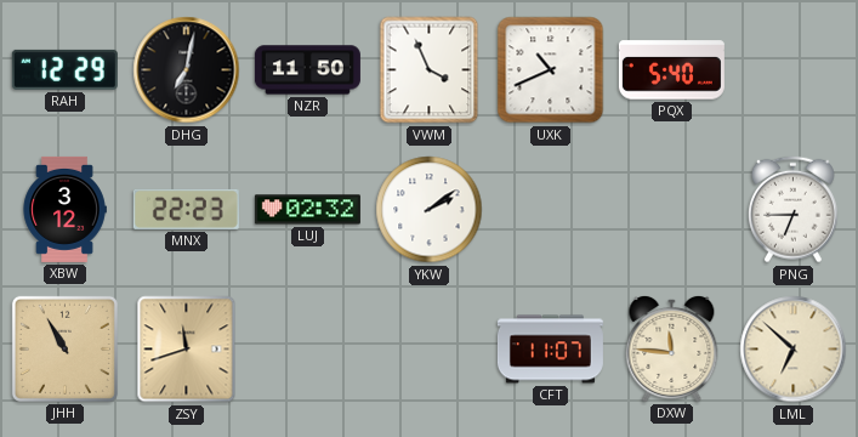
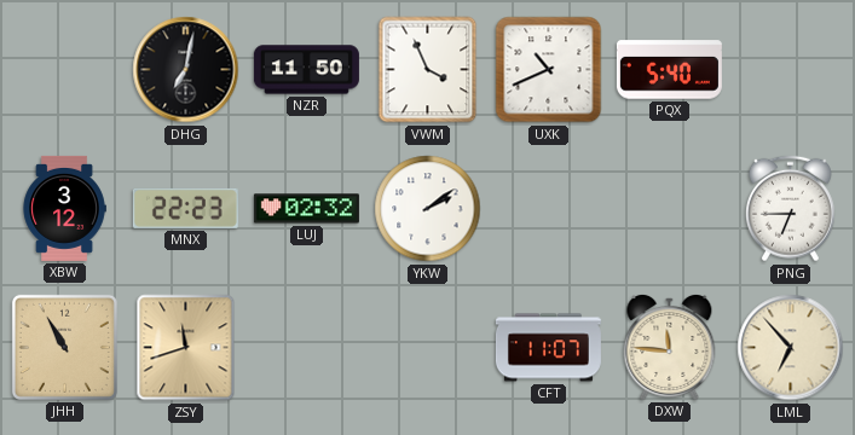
RAH: 12:29 -> none (64, 69)
LML: 6:52 -> 6:53 (791, 348)
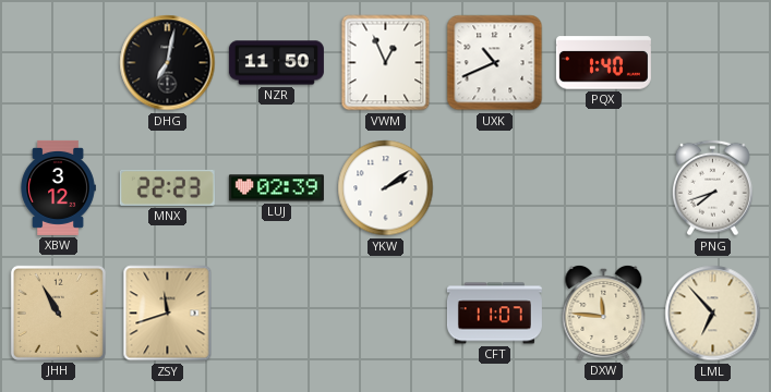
VWM: 3:56 -> 12:56 (386, 63)
PQX: 5:40 -> 1:40 (603, 63)
LUJ: 02:32 -> 02:39 (276, 188)
PNG: 6:45 -> 7:42 (712, 188)
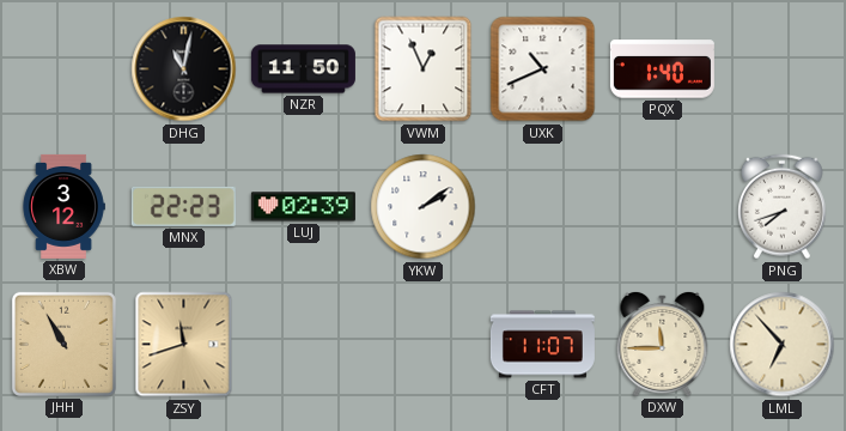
DHG: 7:02 -> 11:02 (184, 69)
DXW: 11:46 -> 11:45 (663, 344)
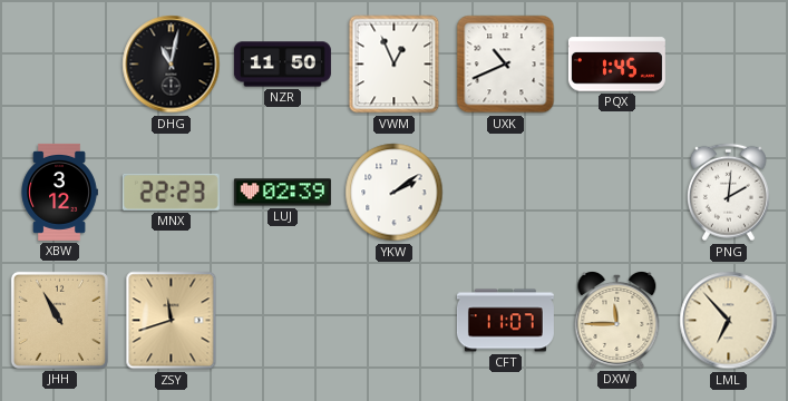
PQX: 1:40 -> 1:45 (616, 65)
PNG: 7:42 -> 2:01 (728, 193)
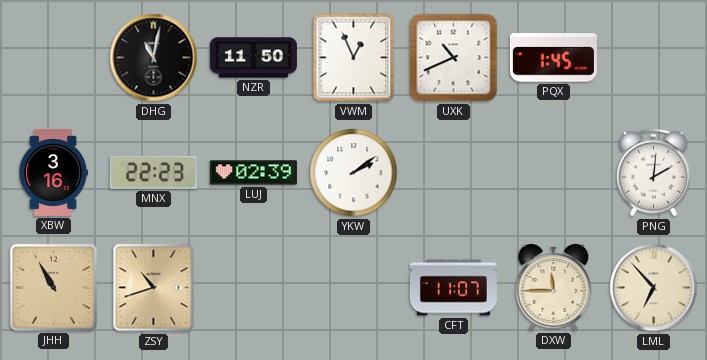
XBW: 3:12 -> 3:16 (53, 172)
ZSY: 11:42 -> 10:42 (154, 288)
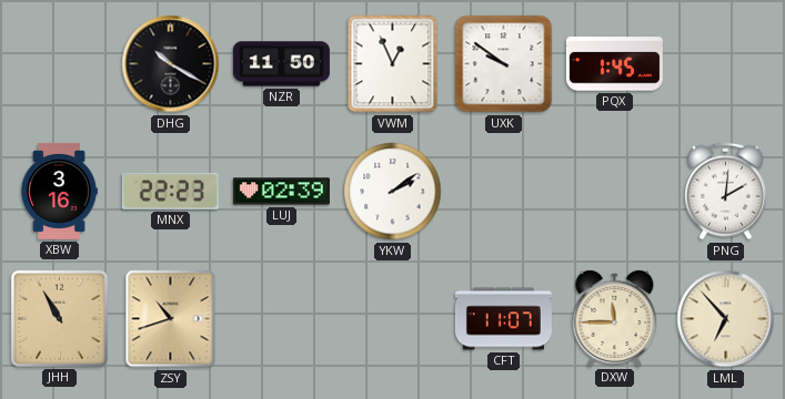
DHG: 11:02 -> 10:20 (171, 64)
UXK: 10:41 -> 9:51 (504, 64)
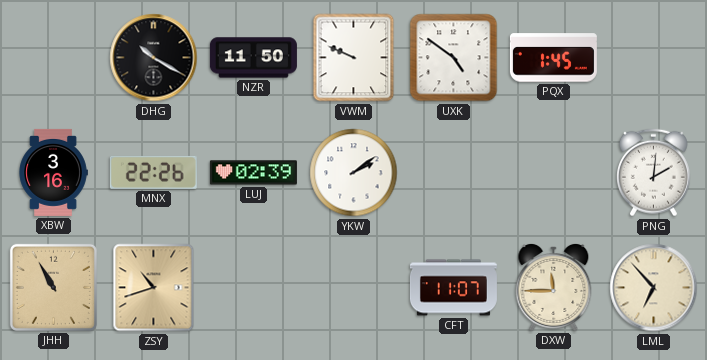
VWM: 12:56 -> 9:49 (354, 58)
UXK: 9:51 -> 4:51 (454, 58)
MNX: 22:23 -> 22:26 (153, 172)
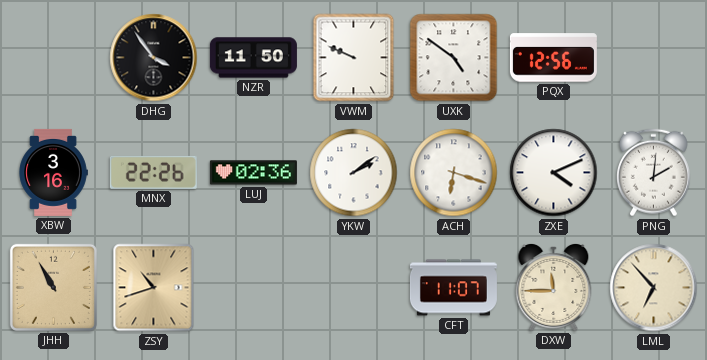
DHG: 10:20 -> 3:54 (154, 58)
PQX: 1:45 -> 12:56 (553, 58)
LUJ: 02:39 -> 02:36 (253, 173)
ACH: none -> 6:18 (454, 173)
ZXE: none -> 4:11 (554, 173)
